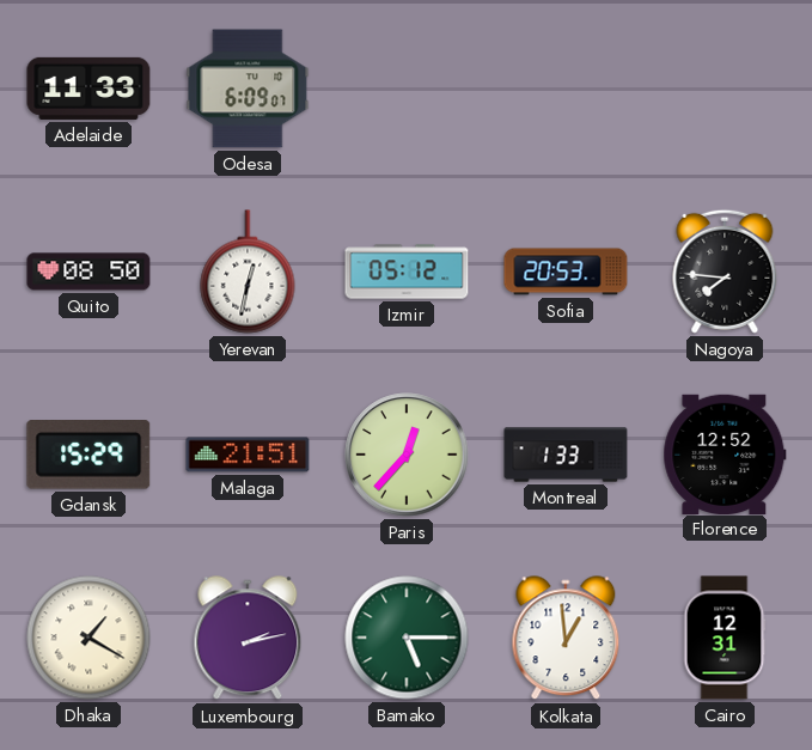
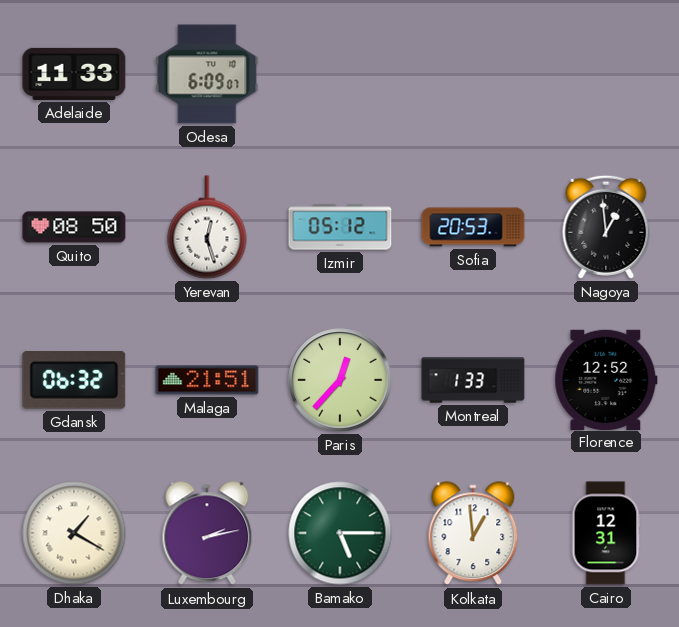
Yerevan: 12:32 -> 12:27 (207, 227)
Nagoya: 7:46 -> 12:59 (606, 227)
Gdansk: 15:29 -> 06:32 (74, 381)
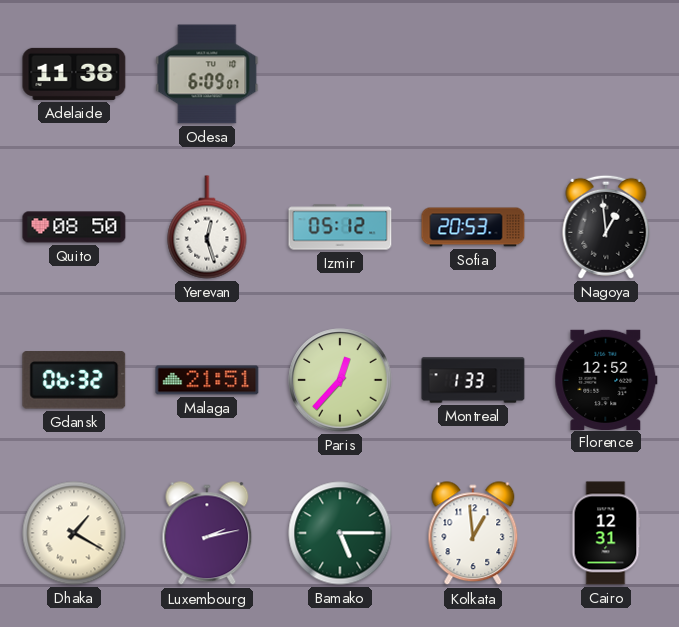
Adelaide: 11:33 -> 11:38 (74, 74)
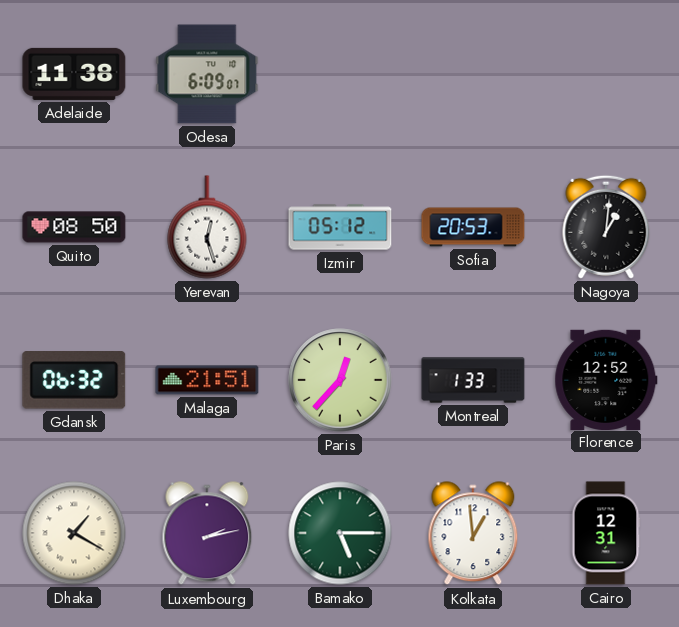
Nagoya: 12:59 -> 1:01 (606, 227)
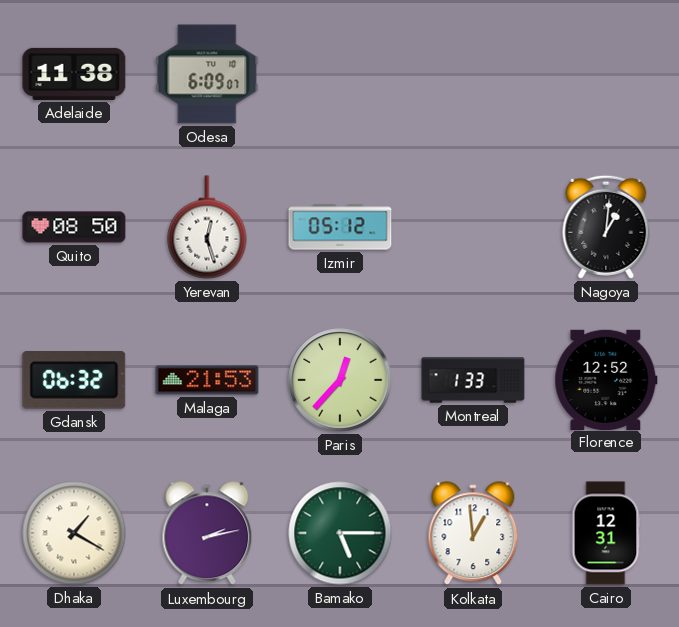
Sofia: 20:53 -> none (473, 227)
Malaga: 21:51 -> 21:53 (207, 380)
